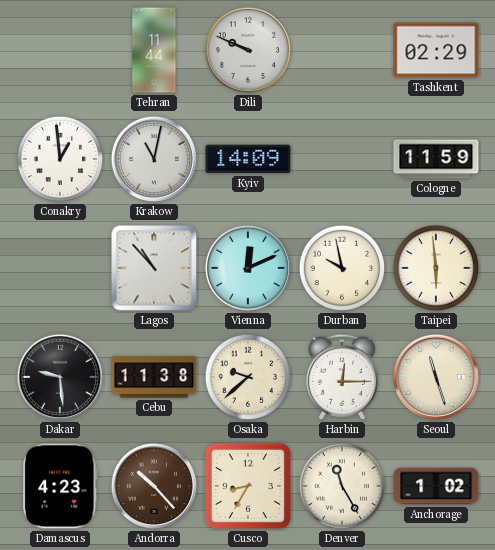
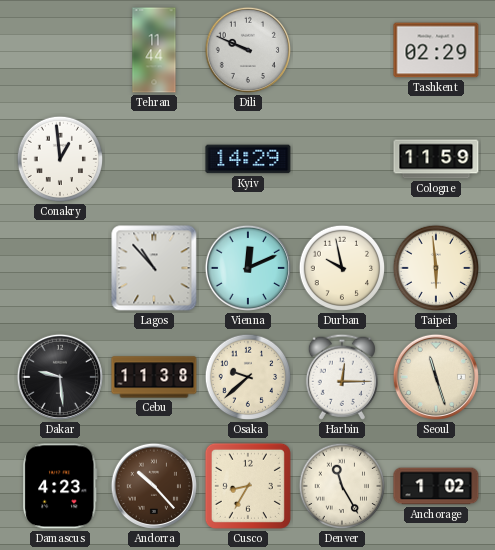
Krakow: 11:02 -> none (154, 159)
Kyiv: 14:09 -> 14:29 (248, 159)
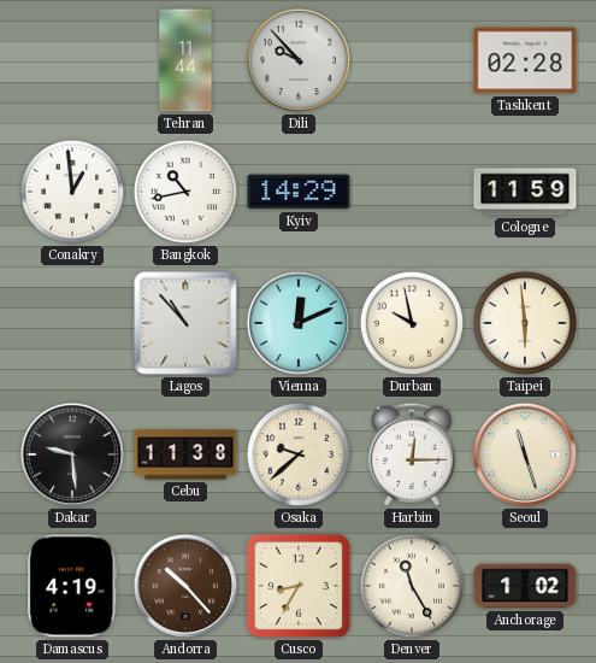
Dili: 9:49 -> 9:53 (299, 60)
Tashkent: 02:29 -> 02:28 (525, 60)
Bangkok: none -> 10:43 (185, 192)
Damascus: 4:23 -> 4:19 (72, 586)
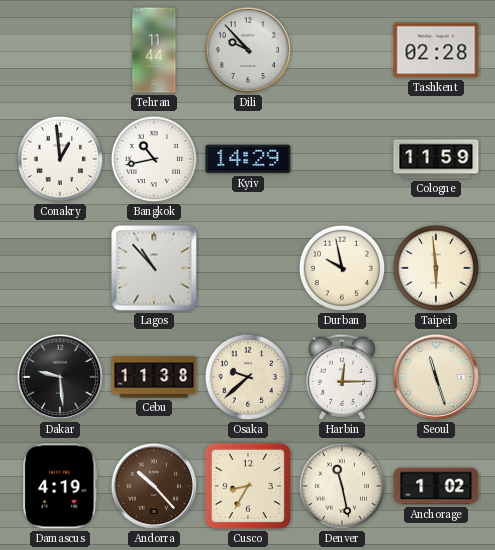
Vienna: 12:11 -> none (299, 323)
Denver: 11:25 -> 11:28 (342, 486)
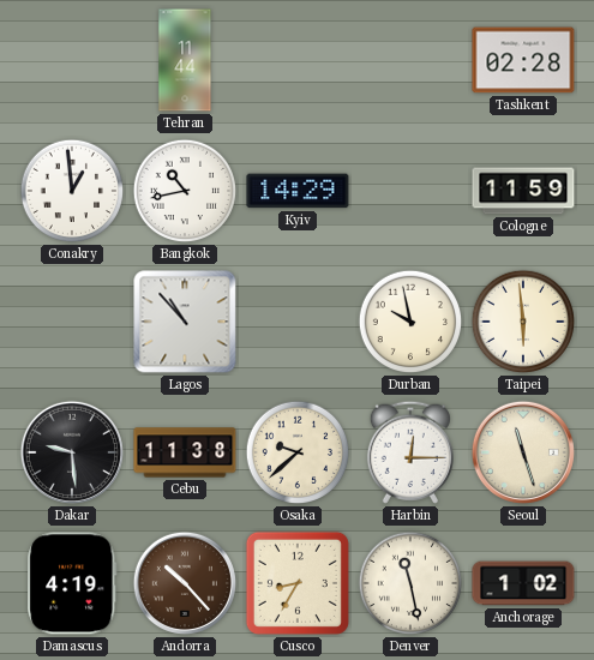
Dili: 9:53 -> none (248, 50)
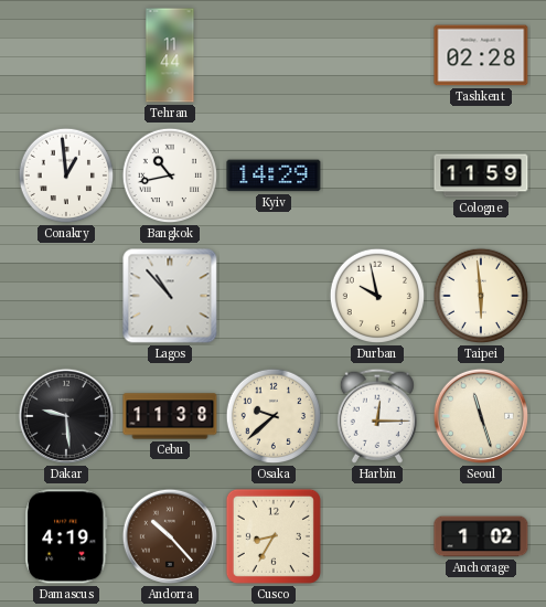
Denver: 11:28 -> none (410, 583)
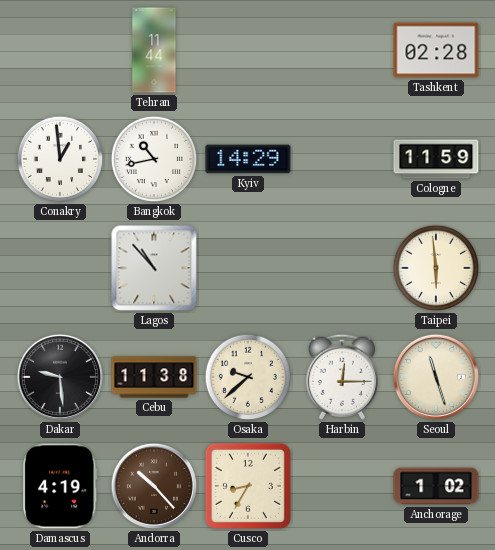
Durban: 9:58 -> none (377, 296)
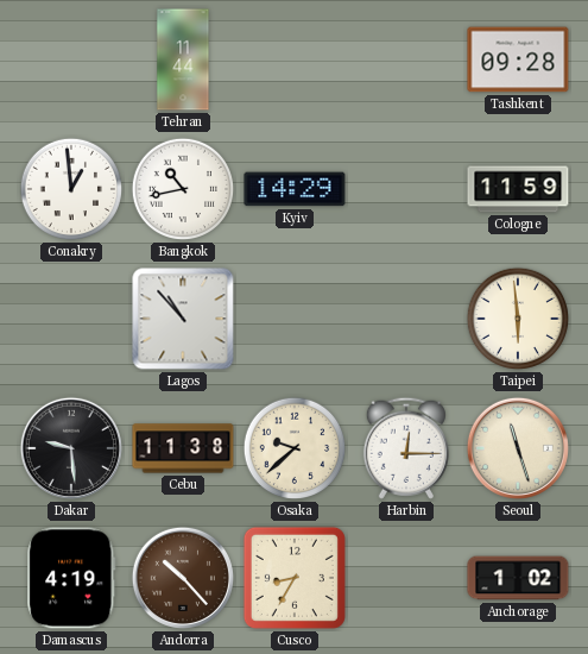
Tashkent: 02:28 -> 09:28 (518, 59)
